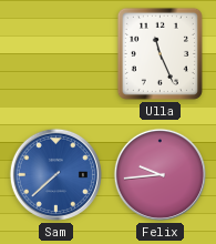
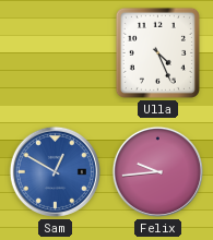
Ulla: 11:26 -> 4:26 (157, 52)
Sam: 7:38 -> 12:50 (55, 171)
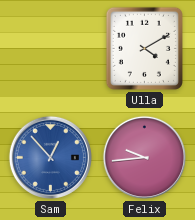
Ulla: 4:26 -> 4:10 (144, 48)
Sam: 12:50 -> 12:53 (50, 157)
